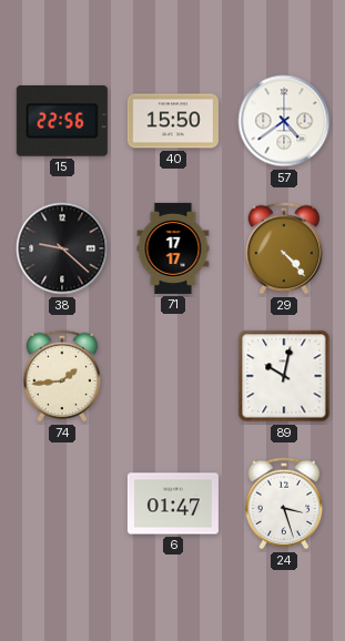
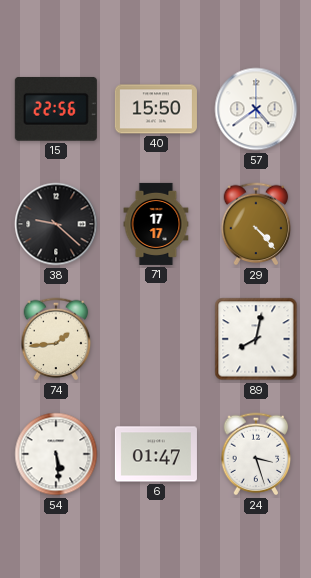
89: 10:02 -> 8:02 (256, 339)
54: none -> 5:29 (56, 454)
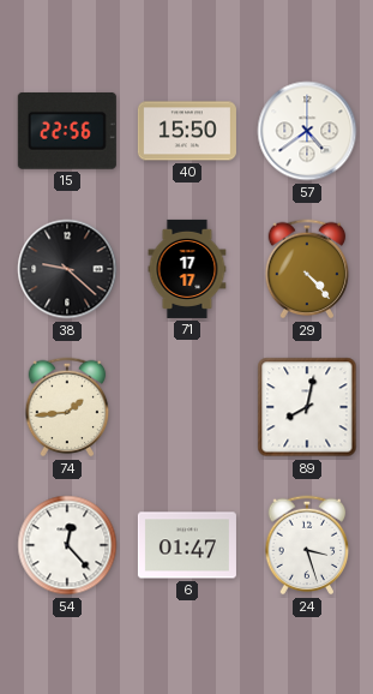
54: 5:29 -> 12:23 (67, 545)
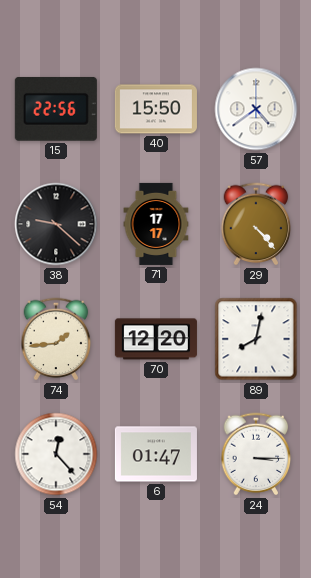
70: none -> 12:20 (156, 339)
24: 3:27 -> 3:15 (256, 454)
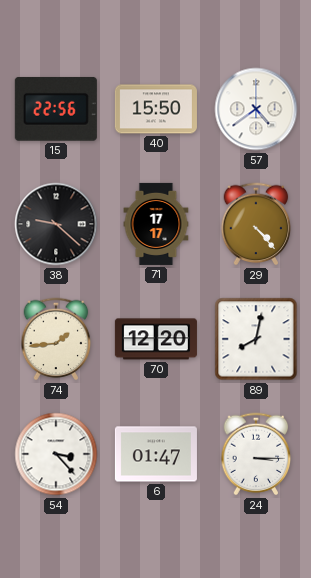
54: 12:23 -> 3:23 (56, 454)
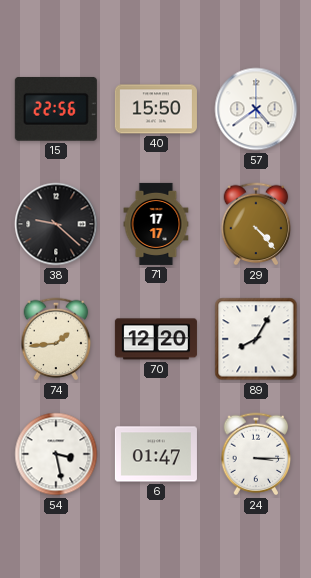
89: 8:02 -> 8:05 (256, 339)
54: 3:23 -> 3:28 (56, 454)
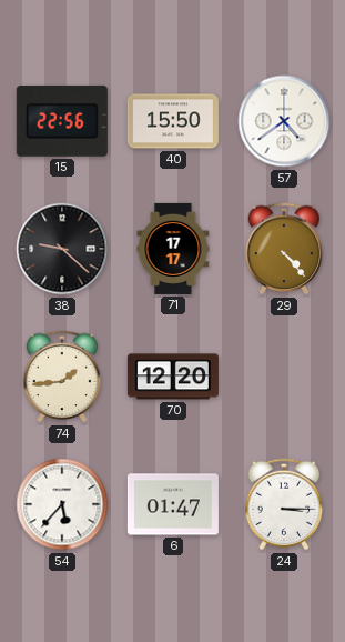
89: 8:05 -> none (256, 339)
54: 3:28 -> 5:37 (62, 504)
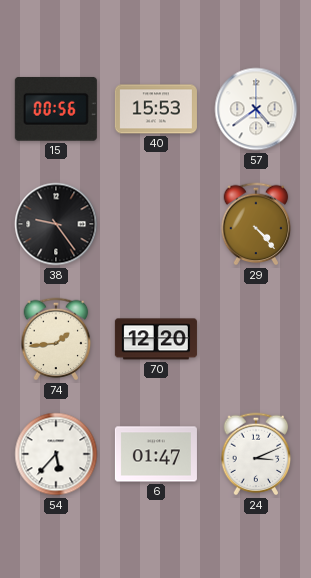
15: 22:56 -> 00:56 (56, 109)
40: 15:50 -> 15:53 (156, 109)
38: 9:22 -> 9:24 (56, 224)
71: 17:17 -> none (173, 249)
24: 3:15 -> 3:11 (256, 454)
